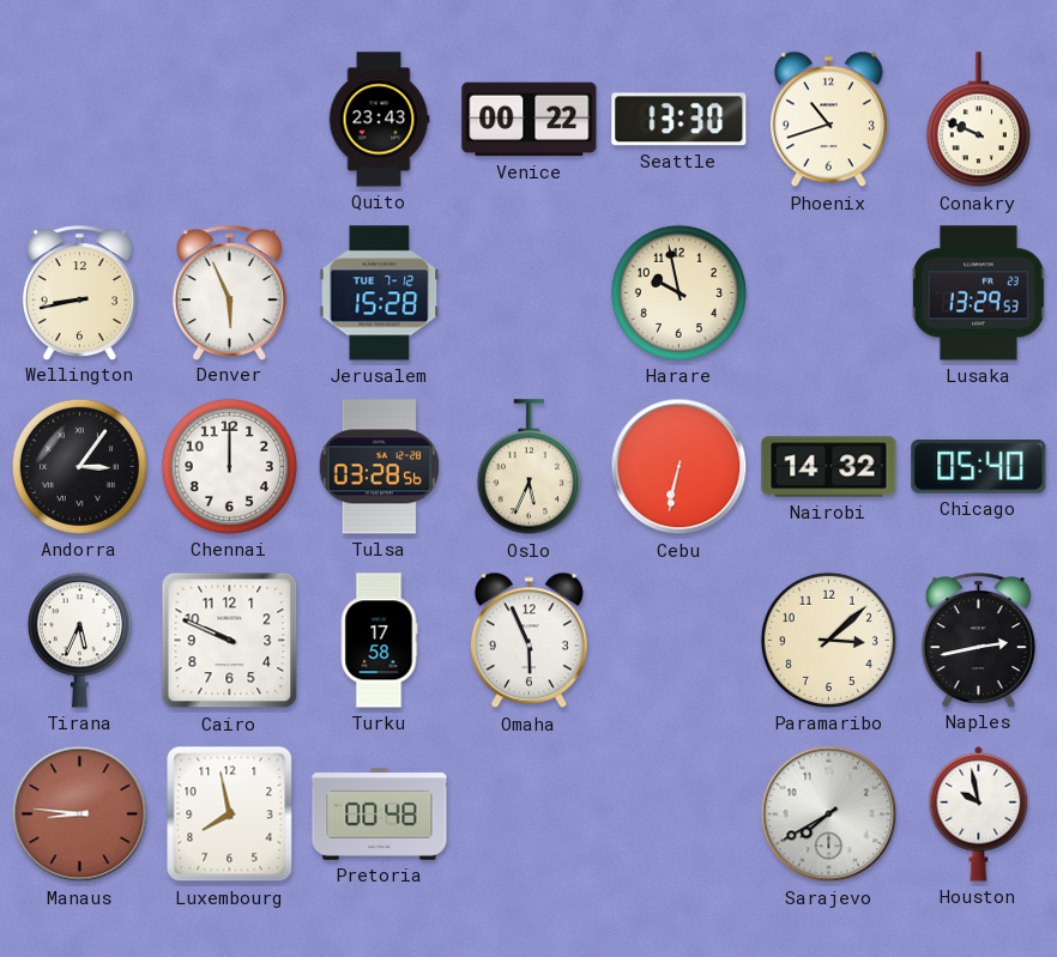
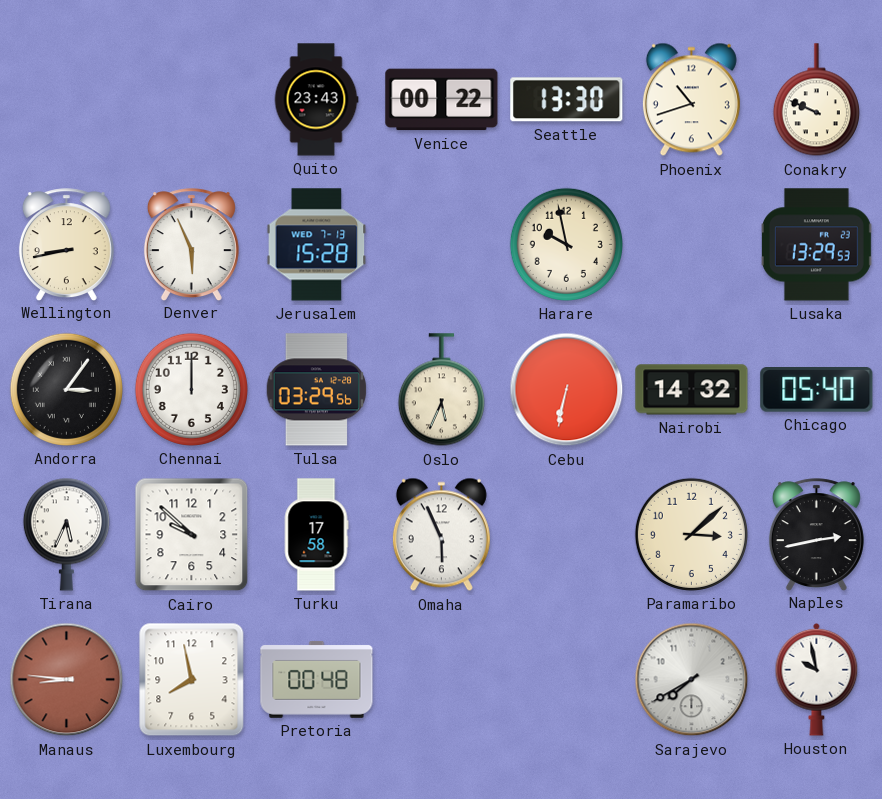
Jerusalem date: TUE 7-12 -> WED 7-13 (317, 245)
Tulsa: 03:28 -> 03:29 (317, 390)
Cairo: 9:49 -> 9:52 (192, 535)
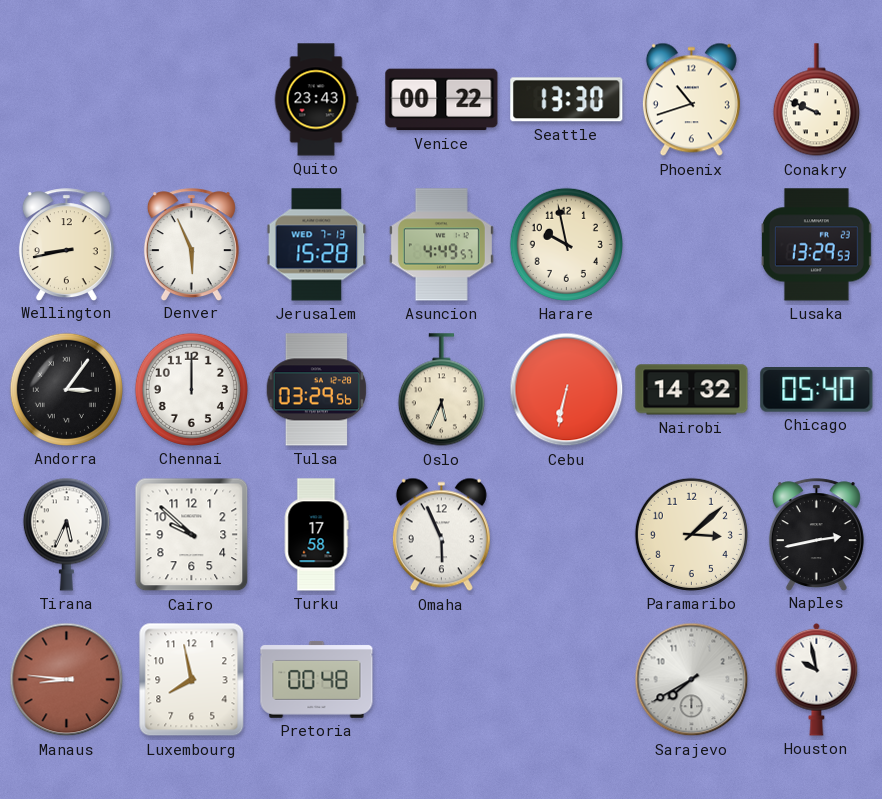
Asuncion: none -> 4:49 (441, 245)
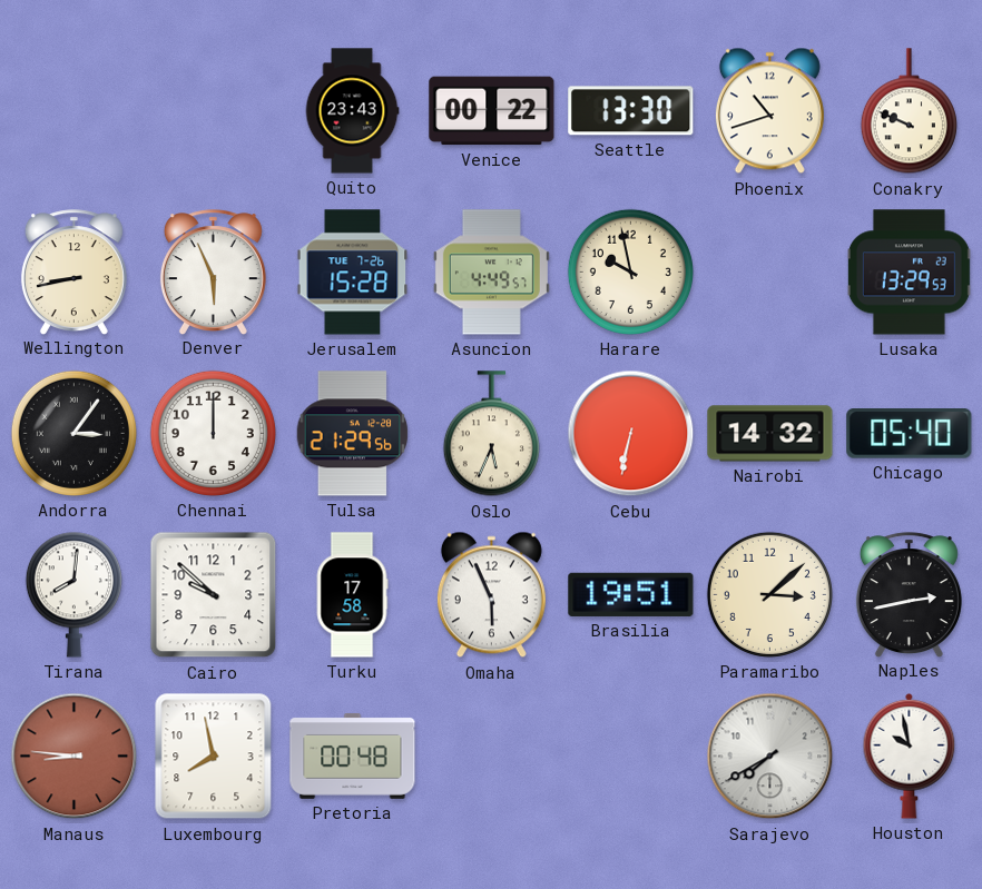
Jerusalem date: WED 7-13 -> TUE 7-26 (353, 273)
Tulsa: 03:29 -> 21:29 (353, 434)
Tirana: 5:34 -> 8:01 (73, 594)
Brasilia: none -> 19:51 (631, 594)
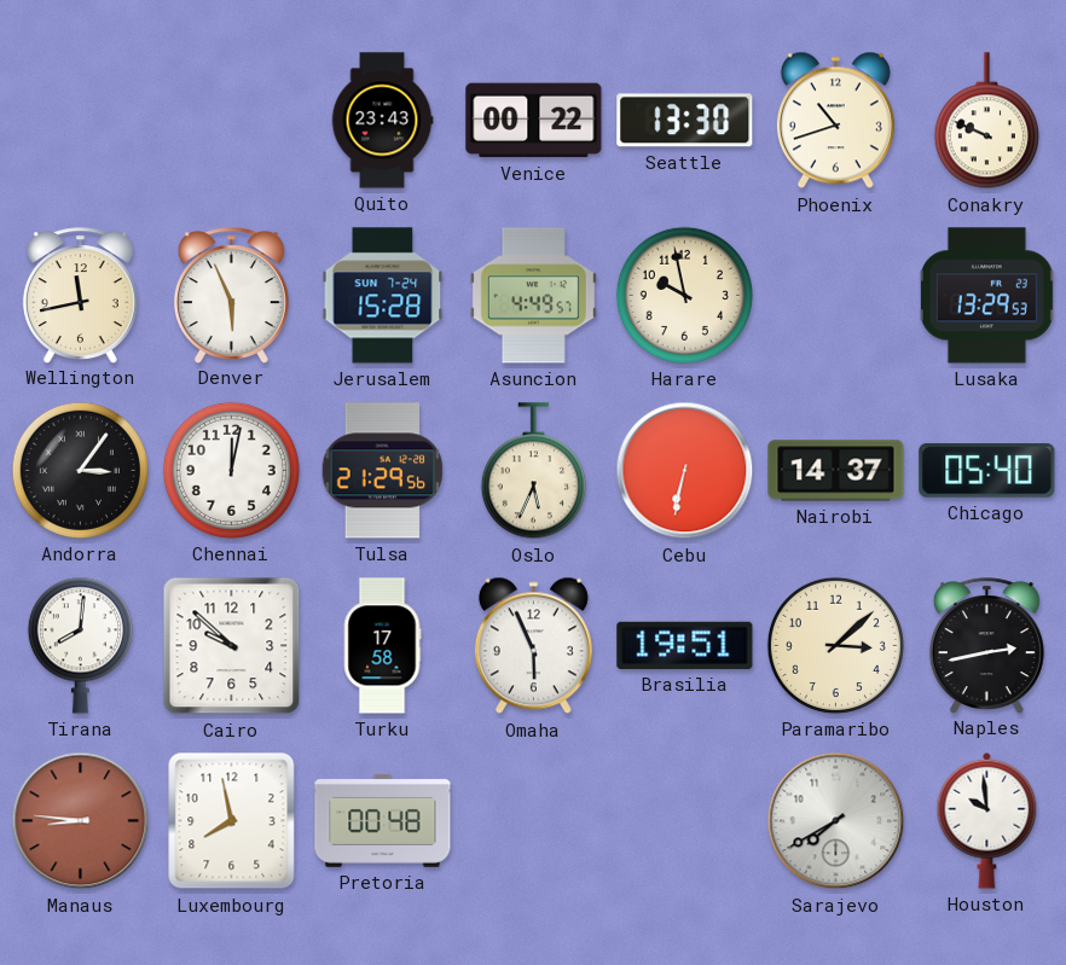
Wellington: 8:43 -> 11:43 (80, 295)
Jerusalem date: TUE 7-26 -> SUN 7-24 (383, 296)
Chennai: 12:00 -> 12:02 (231, 470)
Nairobi: 14:32 -> 14:37 (836, 471)
Houston: 9:58 -> 9:59 (987, 820)
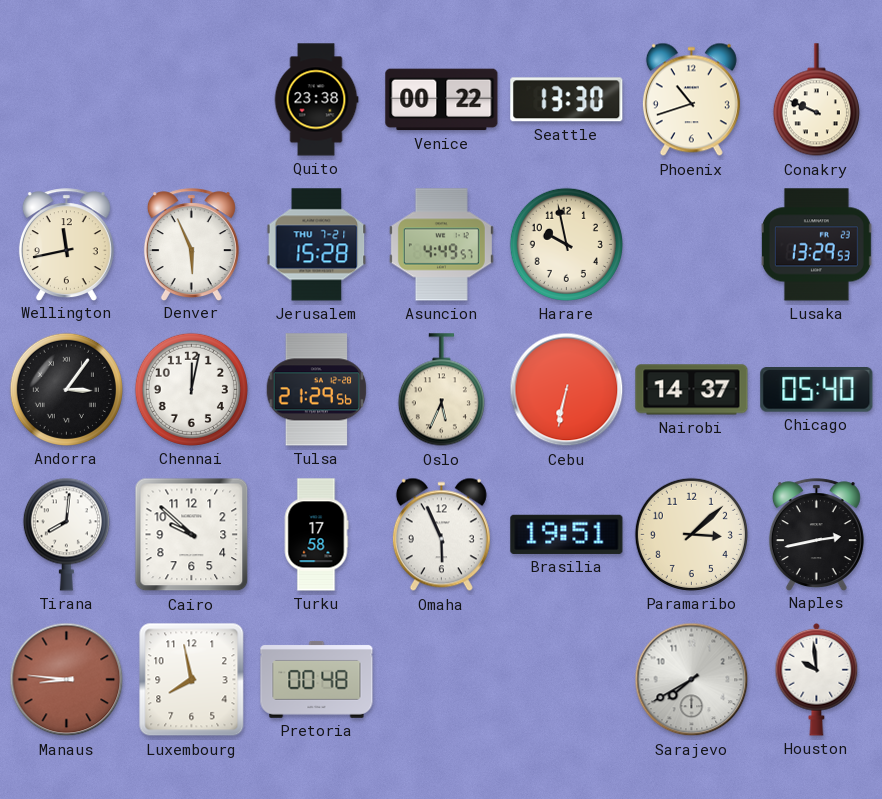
Quito: 23:43 -> 23:38 (316, 100)
Jerusalem date: SUN 7-24 -> THU 7-21 (317, 245)
